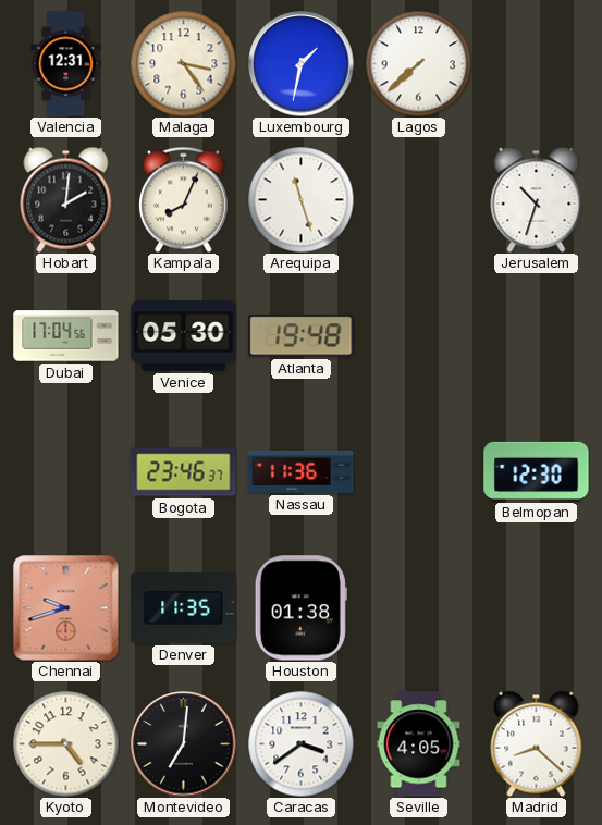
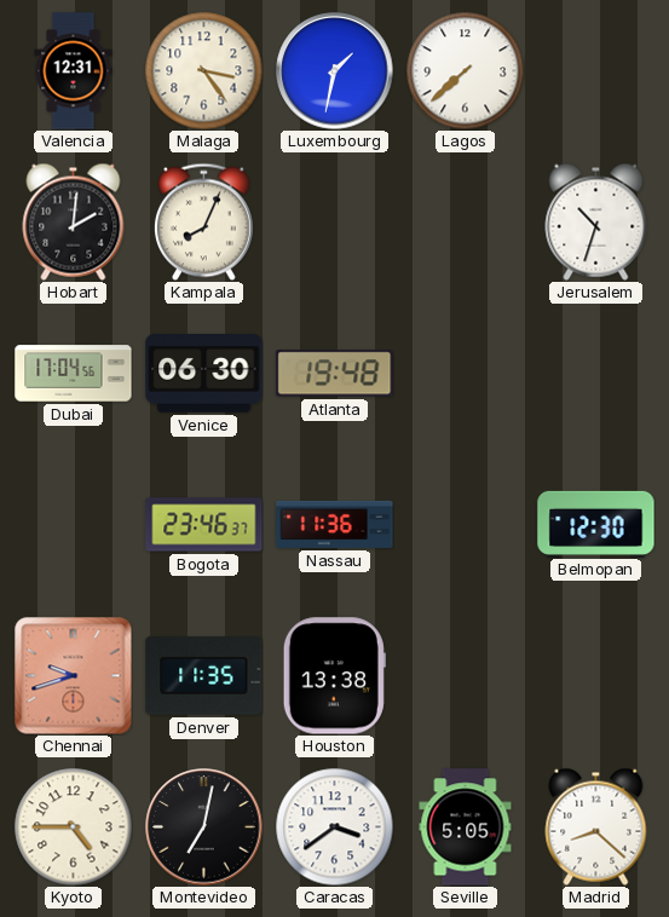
Arequipa: 11:27 -> none (300, 199)
Venice: 05:30 -> 06:30 (204, 374)
Houston: 01:38 -> 13:38 (334, 676)
Montevideo: 7:01 -> 7:02 (204, 827)
Seville: 4:05 -> 5:05 (466, 827)
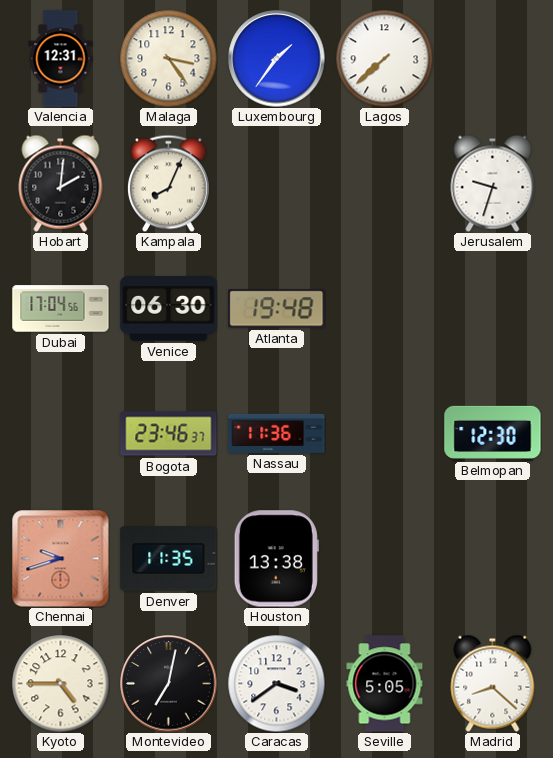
Luxembourg: 1:32 -> 1:36 (277, 59)
Jerusalem: 10:33 -> 9:33 (493, 183)
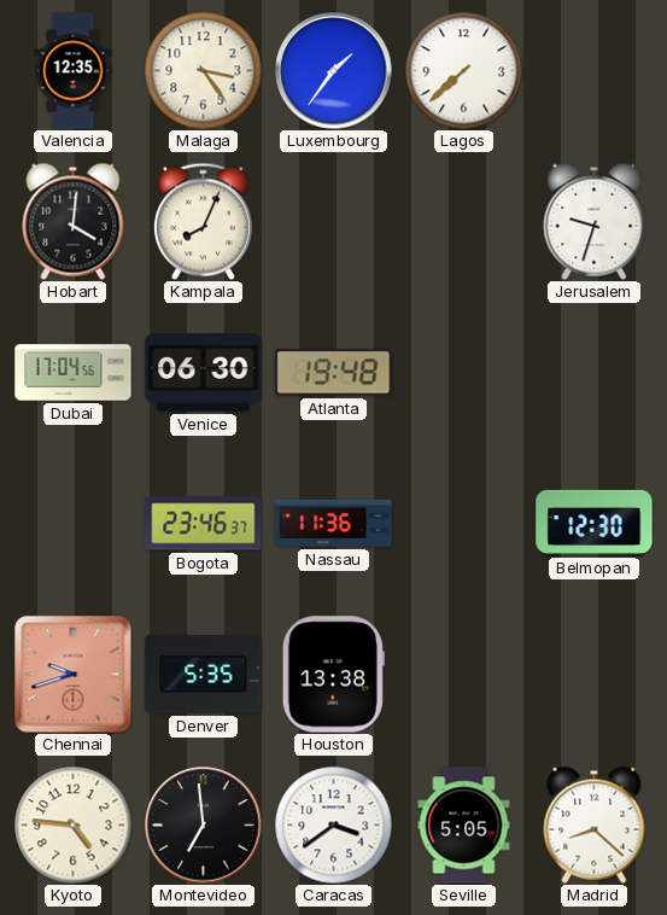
Valencia: 12:31 -> 12:35 (74, 71)
Hobart: 2:01 -> 4:01 (74, 221)
Denver: 11:35 -> 5:35 (204, 675)
Kyoto: 4:45 -> 4:46 (72, 824)
Montevideo: 7:02 -> 6:59 (204, 826)
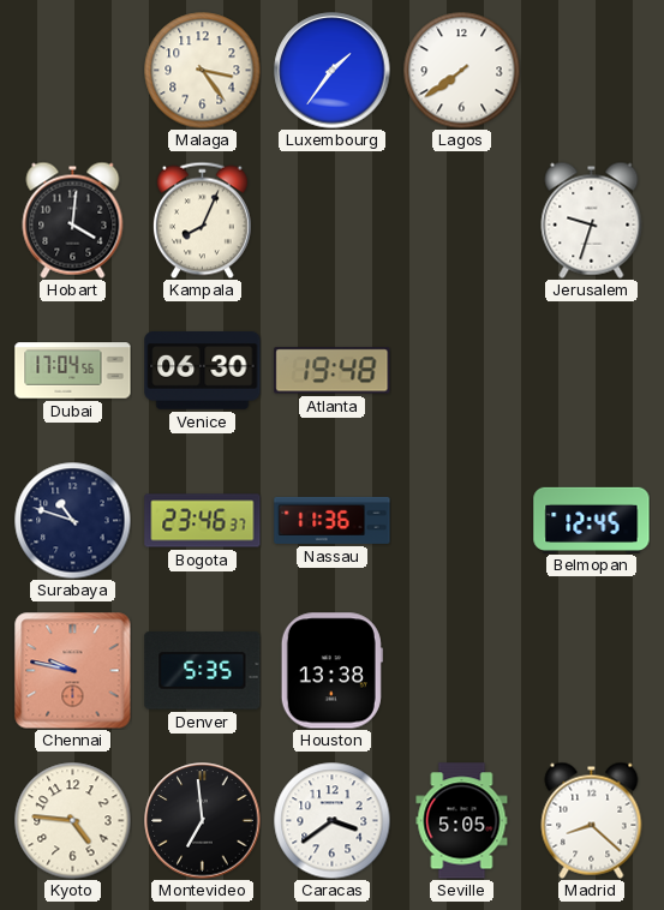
Valencia: 12:35 -> none (74, 71)
Lagos: 7:38 -> 7:39 (461, 70)
Surabaya: none -> 10:48 (72, 520)
Belmopan: 12:30 -> 12:45 (592, 520)
Chennai: 9:42 -> 9:47 (73, 671)
